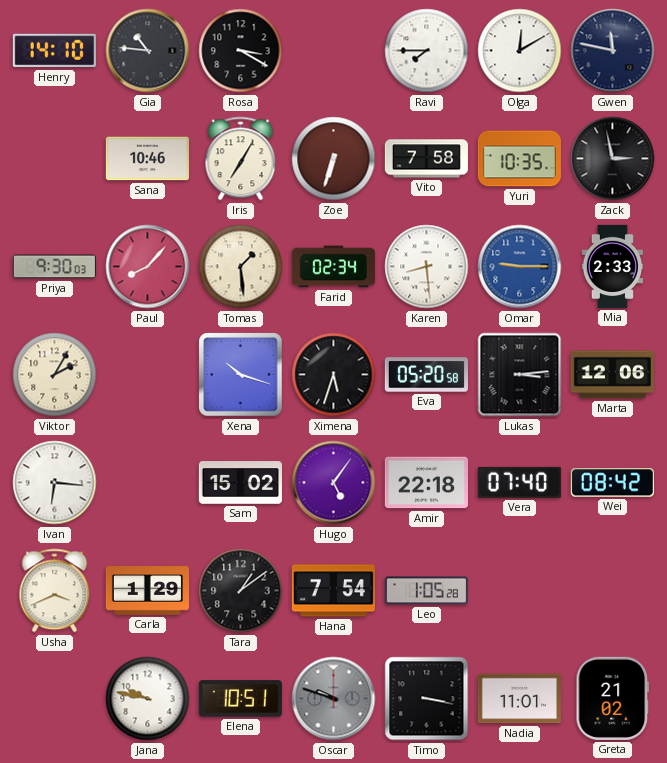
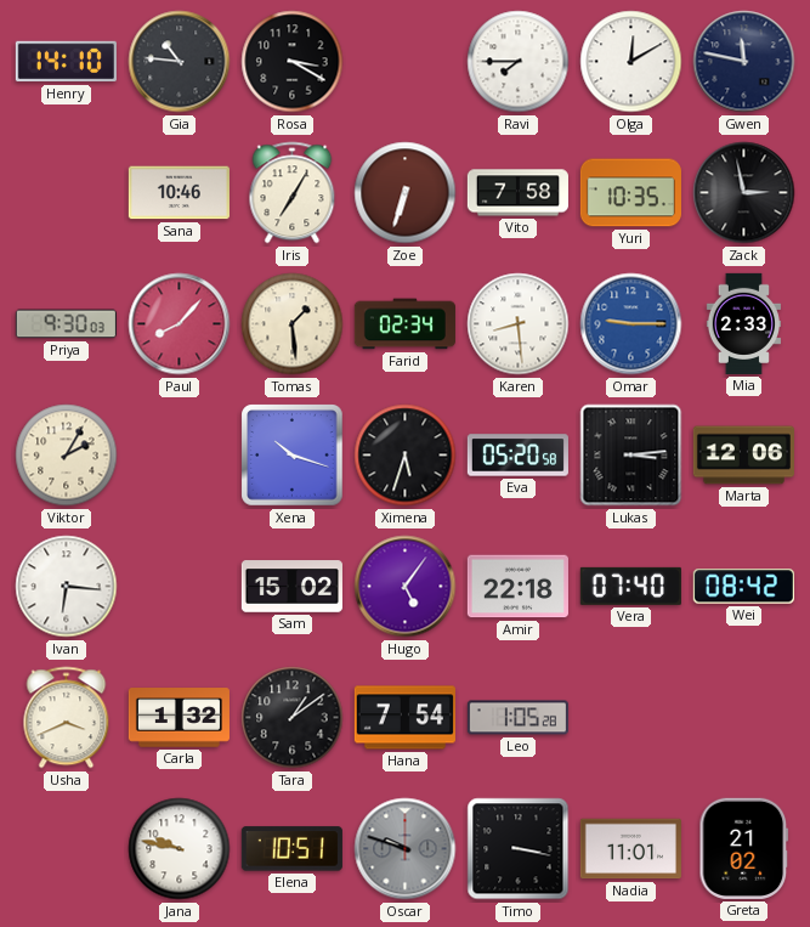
Carla: 1:29 -> 1:32 (179, 718)
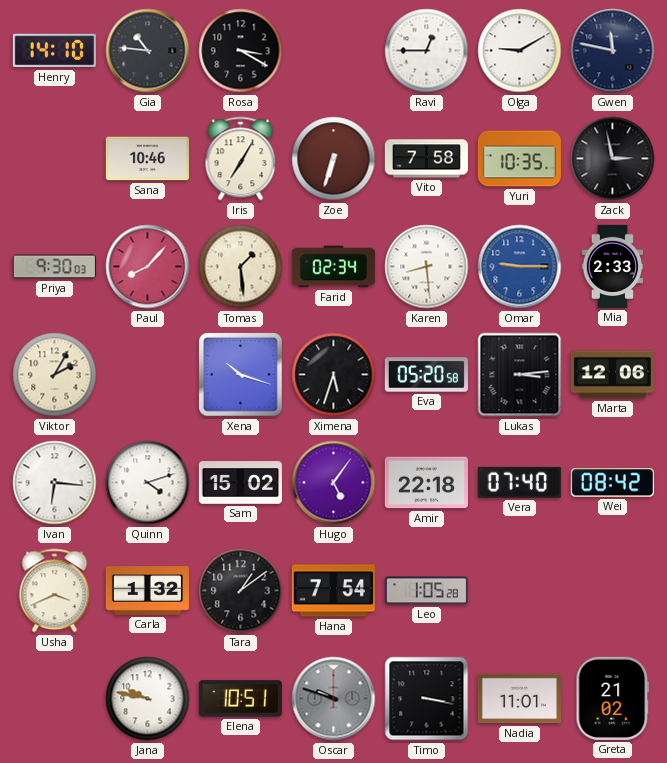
Ravi: 7:45 -> 12:45 (427, 51)
Olga: 12:10 -> 9:10 (520, 51)
Quinn: none -> 4:12 (148, 483)
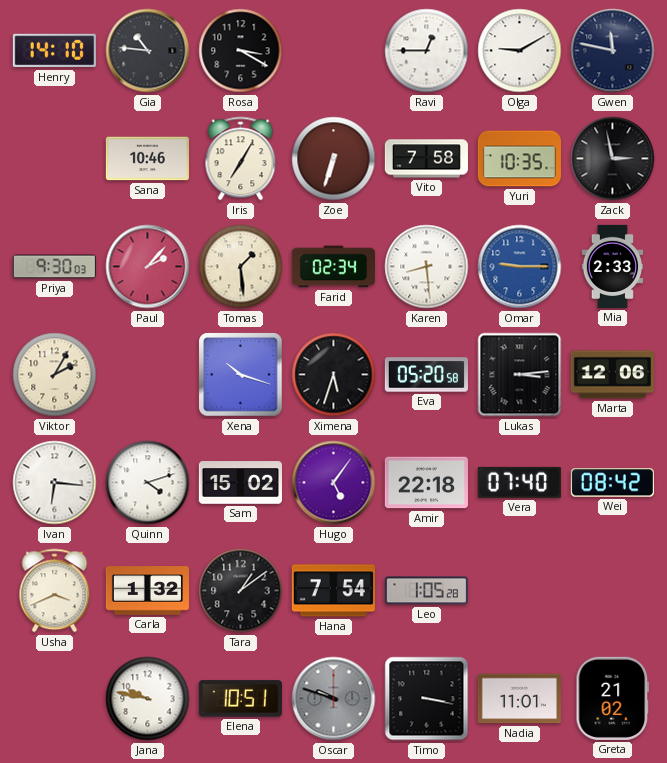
Paul: 8:07 -> 2:07 (148, 267)
